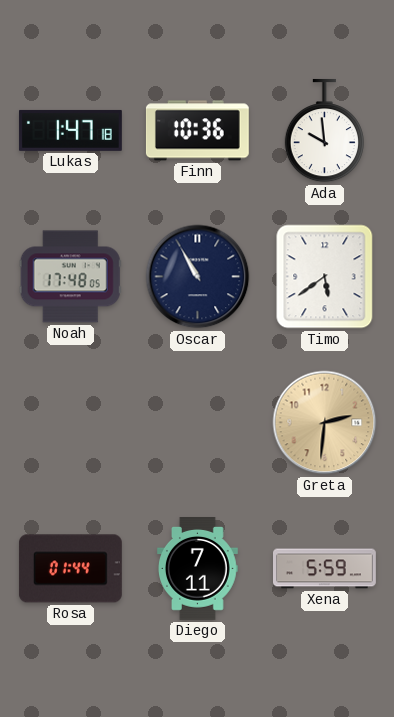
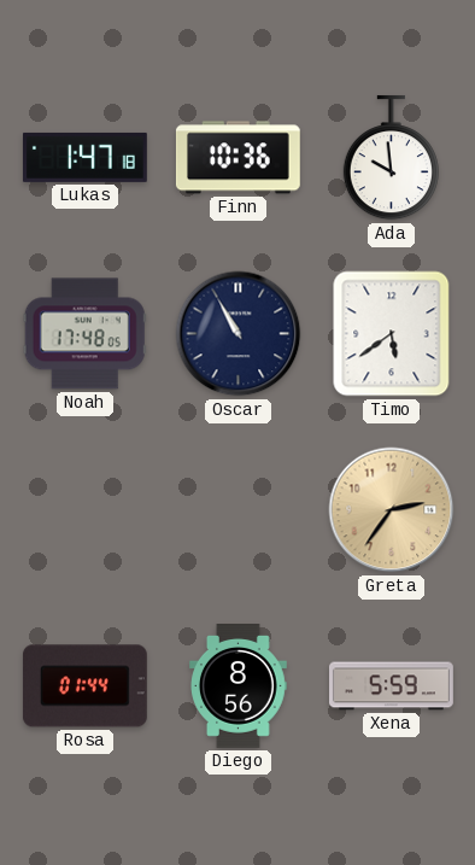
Greta: 2:31 -> 2:36 (392, 510)
Diego: 7:11 -> 8:56 (239, 686)
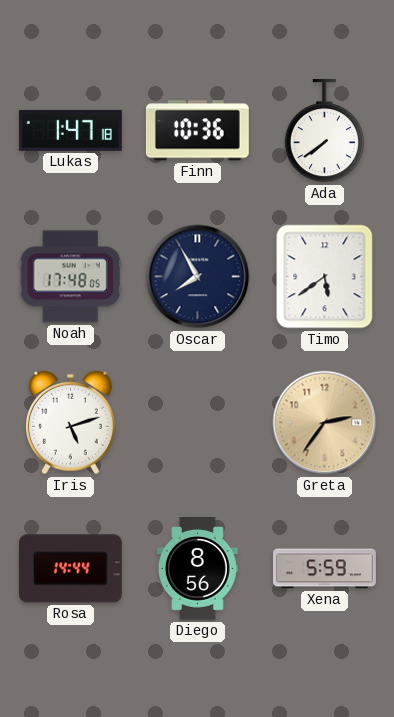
Ada: 9:59 -> 7:39 (324, 131)
Oscar: 10:55 -> 7:55 (198, 277)
Iris: none -> 5:12 (71, 423)
Rosa: 01:44 -> 14:44 (70, 569)
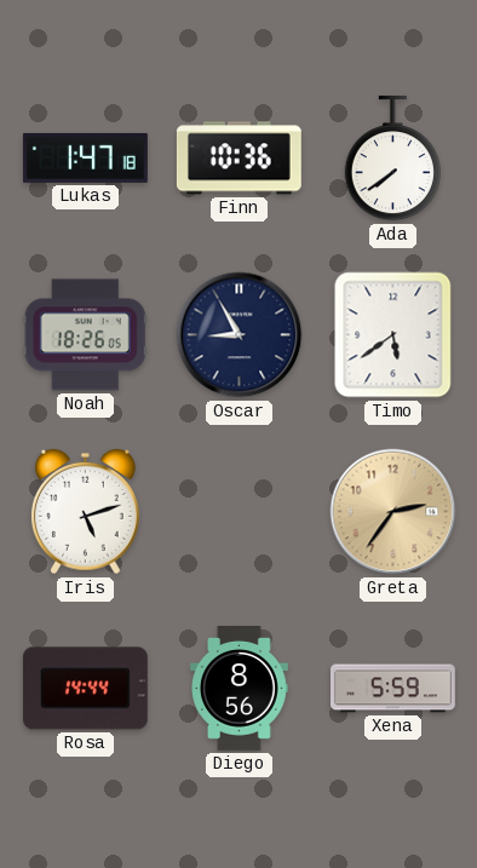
Noah: 17:48 -> 18:26 (85, 335)
Oscar: 7:55 -> 8:55 (240, 335)
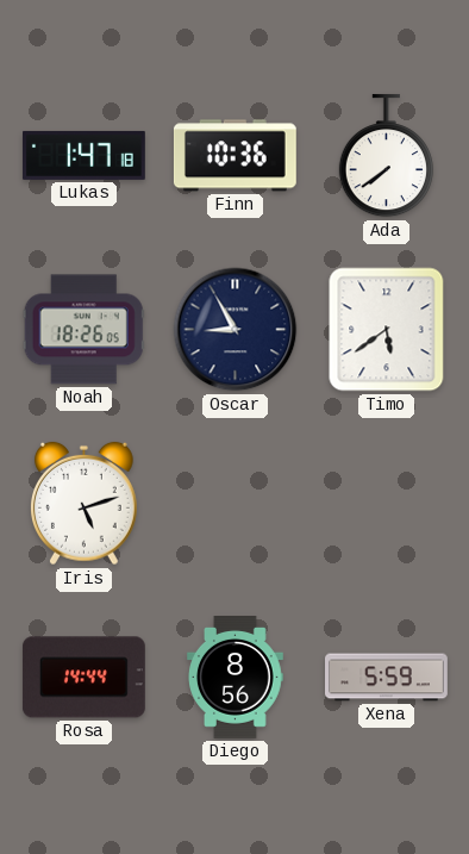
Greta: 2:36 -> none (393, 512)
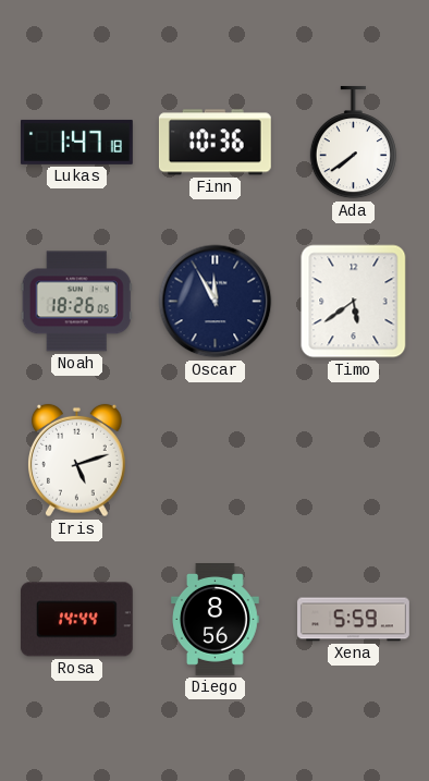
Oscar: 8:55 -> 11:55 (216, 302)
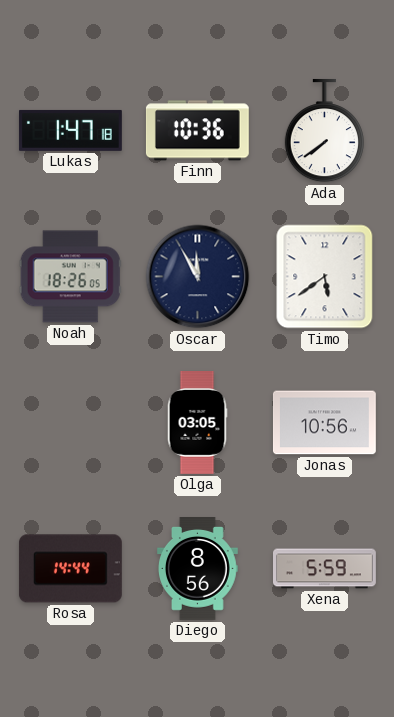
Iris: 5:12 -> none (77, 461)
Olga: none -> 03:05 (197, 423)
Jonas: none -> 10:56 (324, 423)
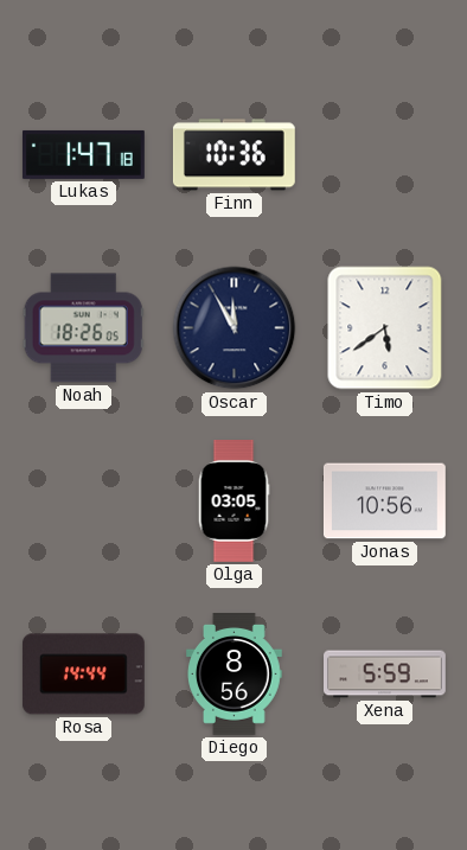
Ada: 7:39 -> none (324, 131)
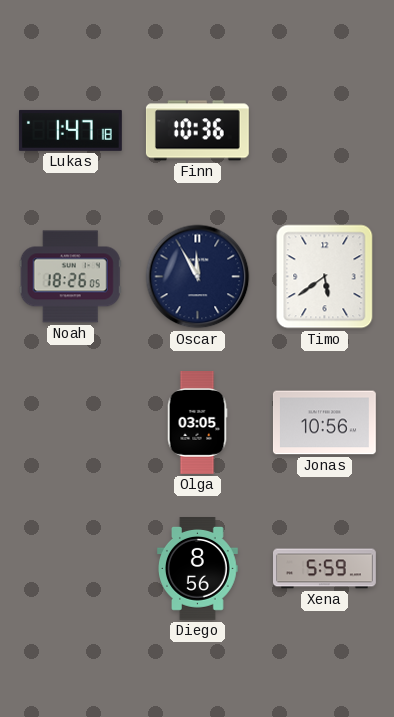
Rosa: 14:44 -> none (83, 675)
